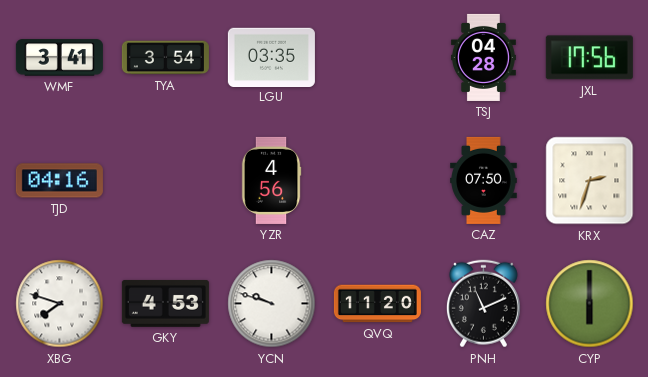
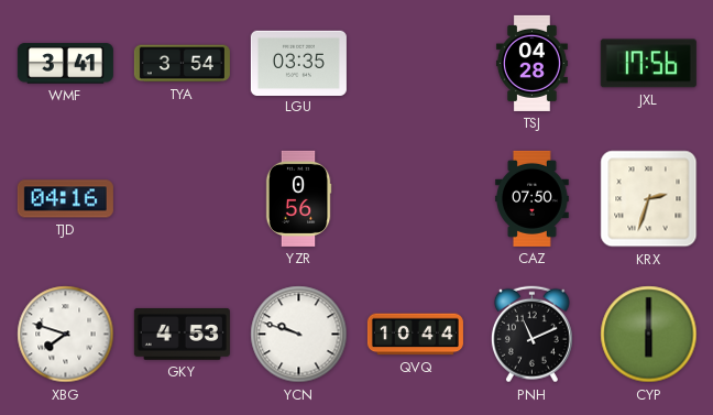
YZR: 4:56 -> 0:56 (298, 198)
QVQ: 11:20 -> 10:44 (415, 335)
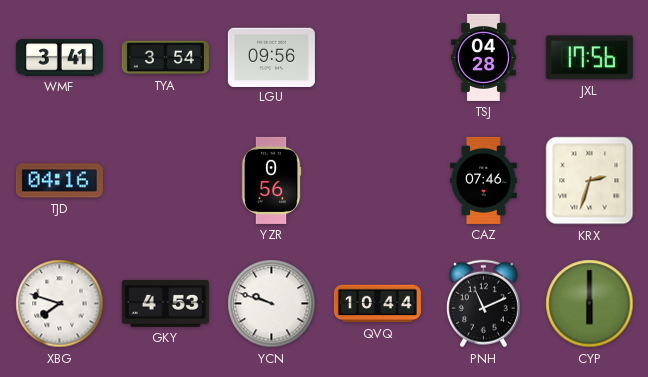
LGU: 03:35 -> 09:56 (271, 57)
CAZ: 07:50 -> 07:46 (484, 180)
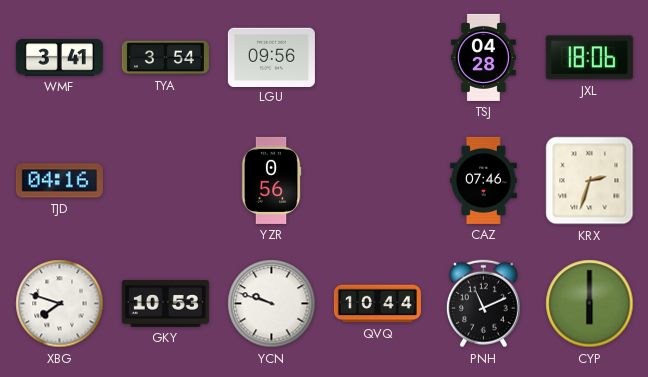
JXL: 17:56 -> 18:06 (589, 58)
GKY: 4:53 -> 10:53 (165, 303)
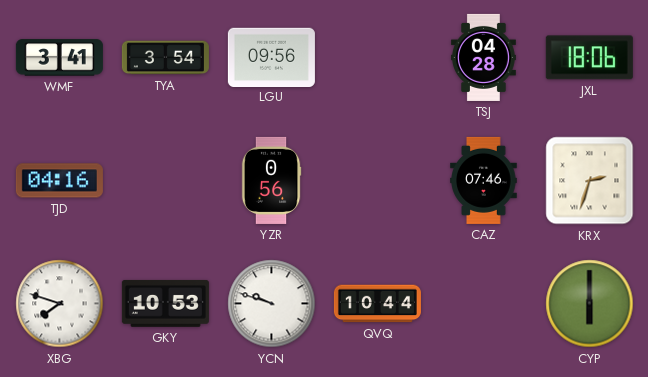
PNH: 11:11 -> none (483, 304)
